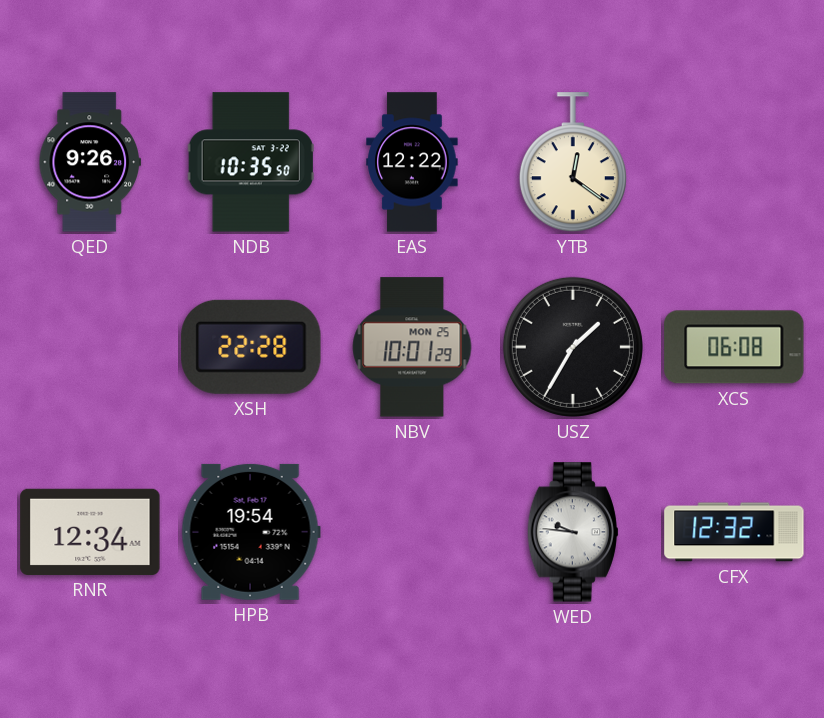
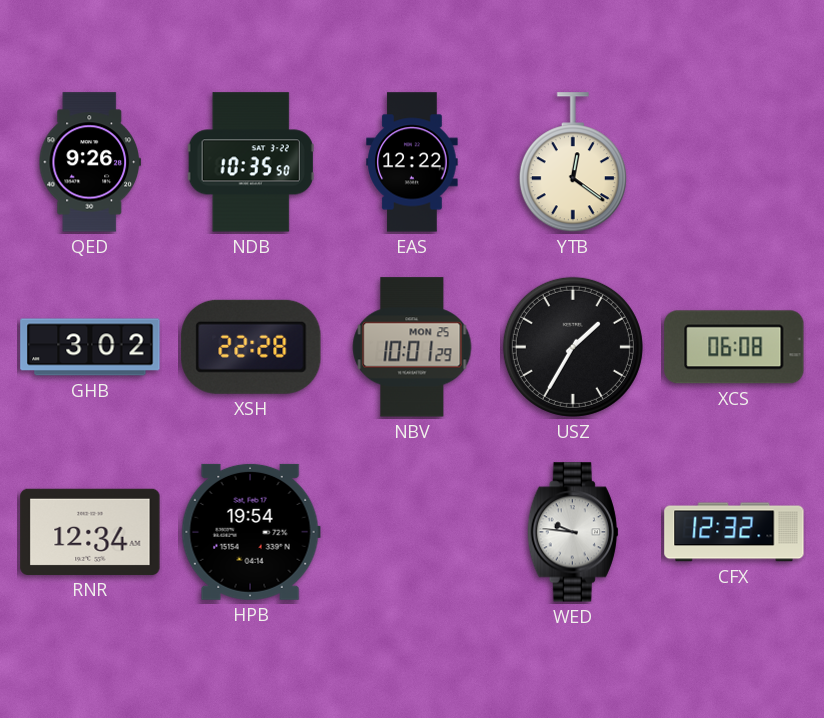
GHB: none -> 3:02 (90, 347)
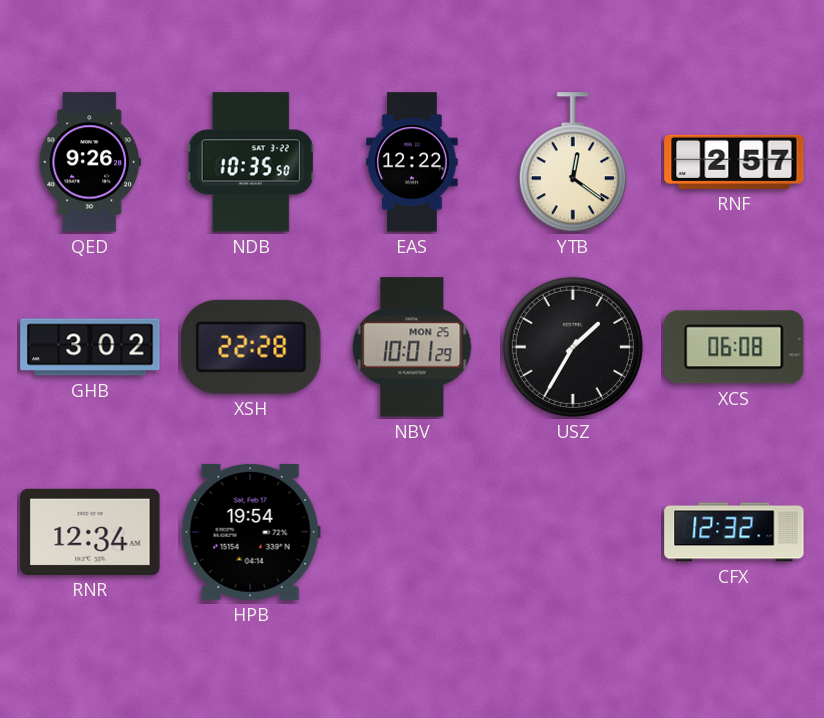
RNF: none -> 2:57 (734, 162)
WED: 9:46 -> none (573, 532)
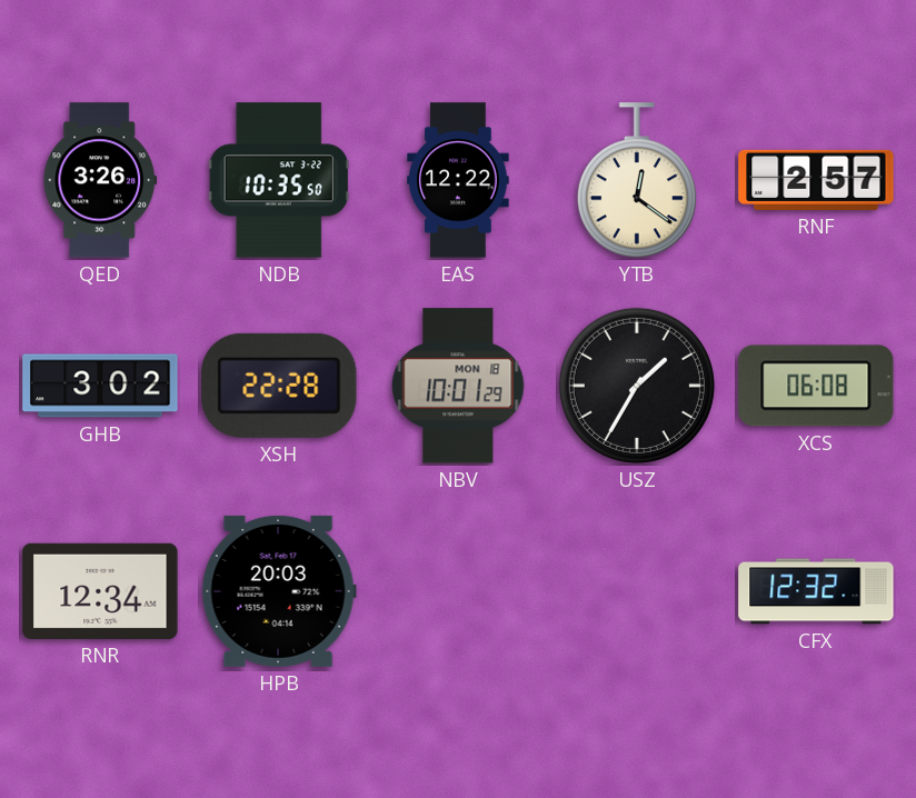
QED: 9:26 -> 3:26 (100, 180)
NBV date: MON 25 -> MON 18 (458, 386)
HPB: 19:54 -> 20:03 (279, 591)
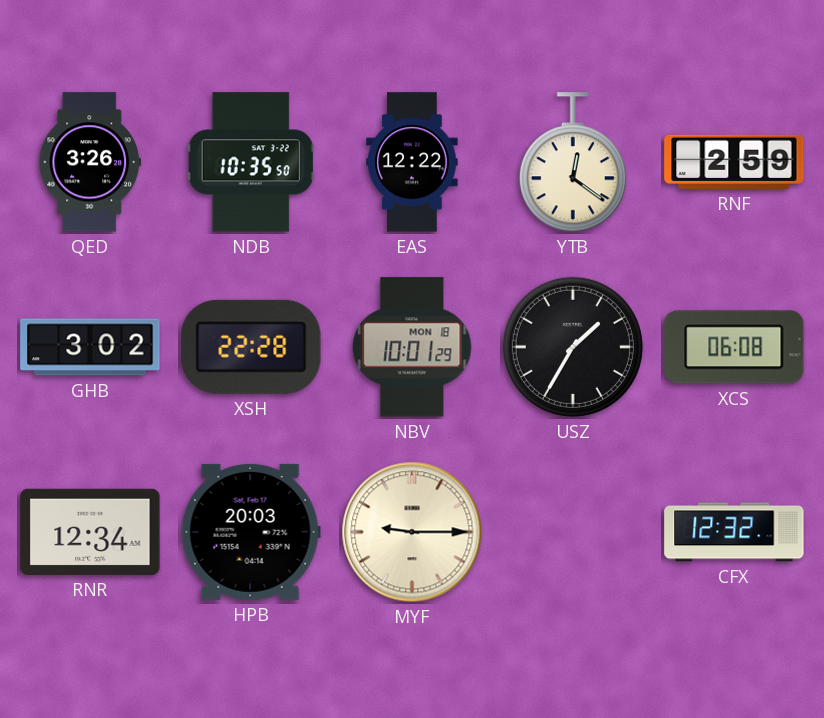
RNF: 2:57 -> 2:59 (734, 162)
MYF: none -> 9:15 (412, 532)
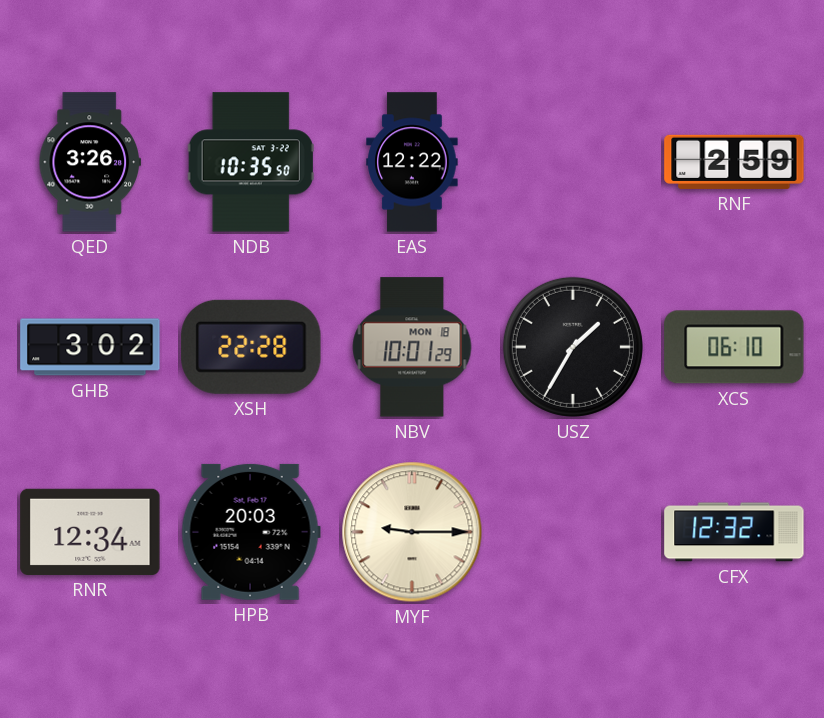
YTB: 12:21 -> none (573, 163)
XCS: 06:08 -> 06:10 (734, 347)
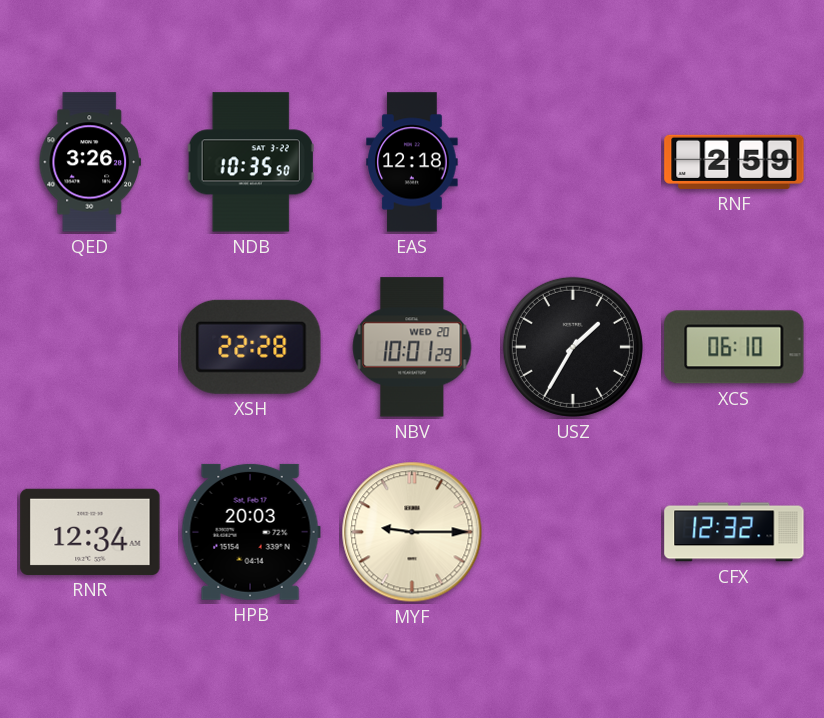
EAS: 12:22 -> 12:18 (412, 162)
GHB: 3:02 -> none (90, 347)
NBV date: MON 18 -> WED 20 (412, 347)
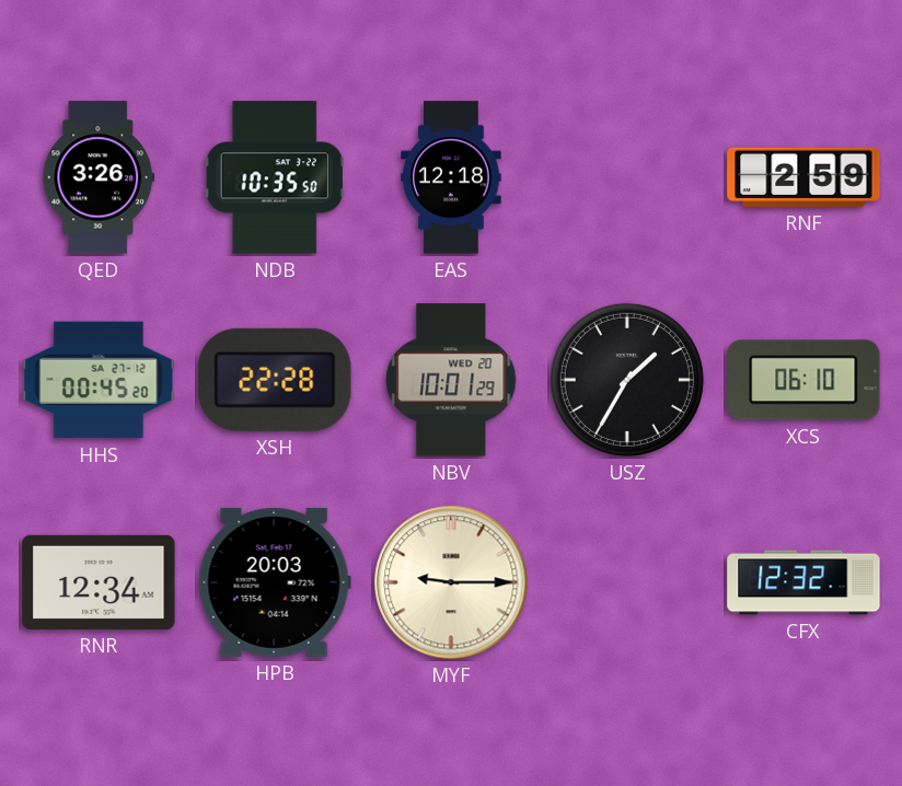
HHS: none -> 00:45 (99, 380)
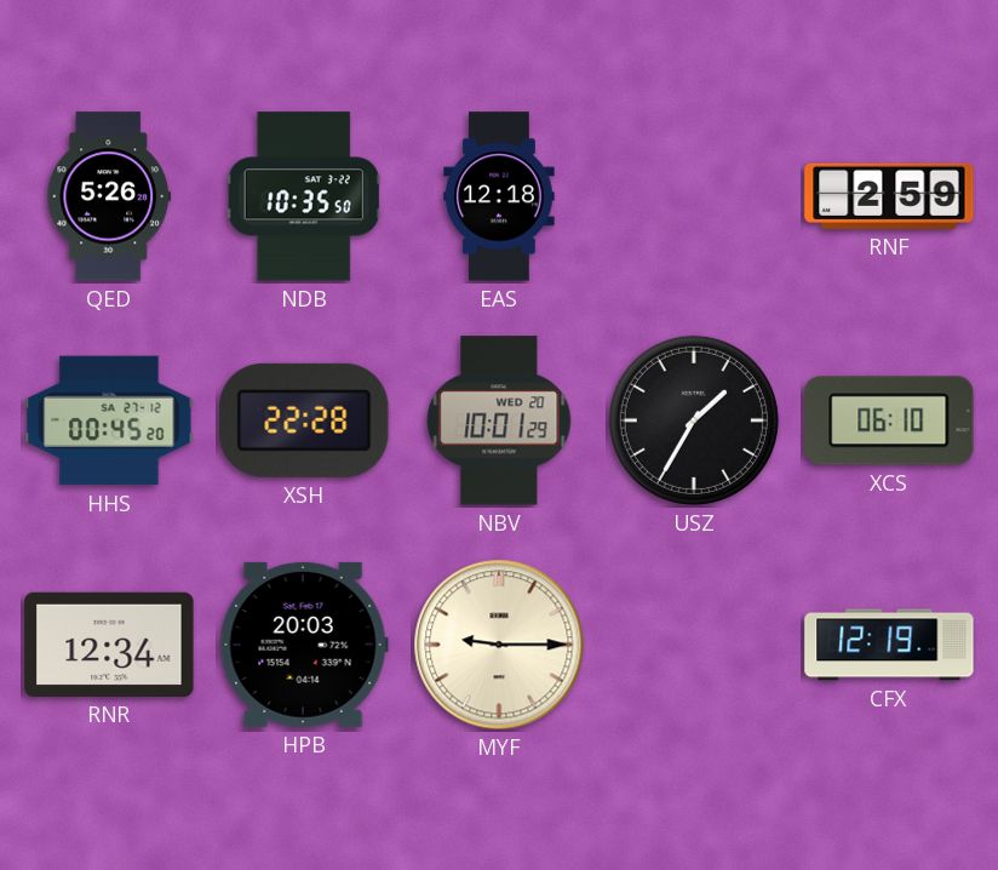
QED: 3:26 -> 5:26 (109, 196)
CFX: 12:32 -> 12:19 (889, 645)
